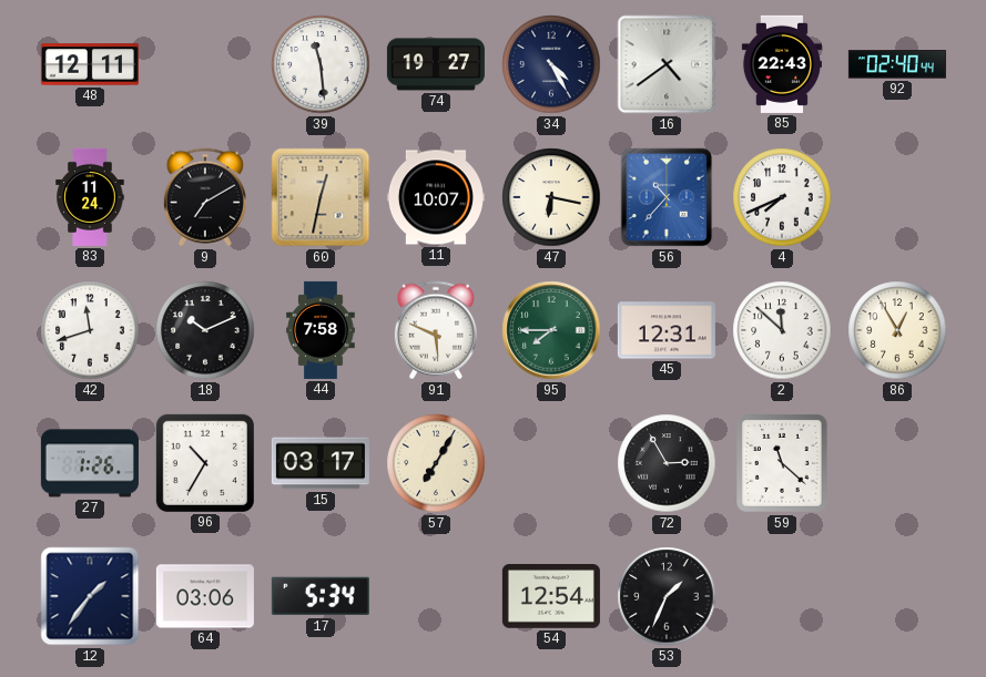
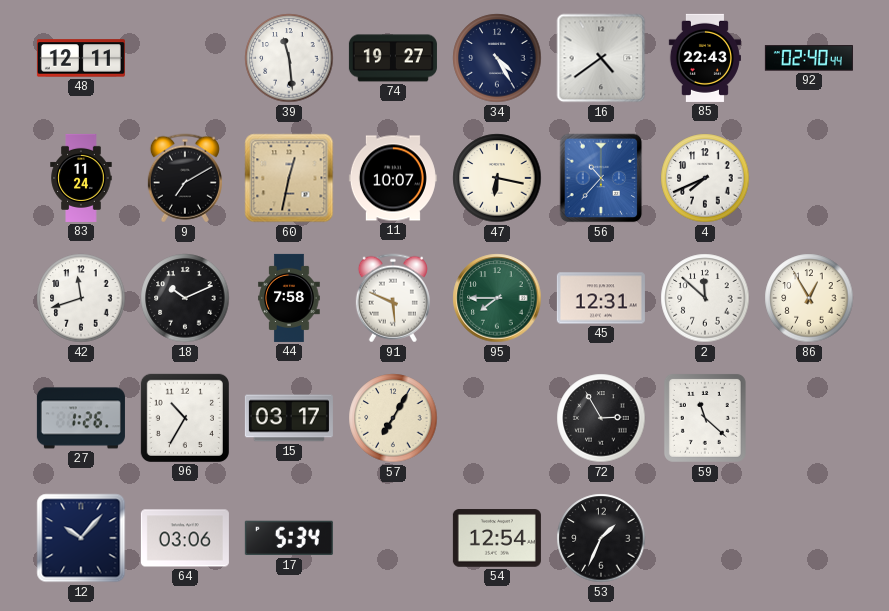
12: 1:36 -> 10:07 (81, 538)
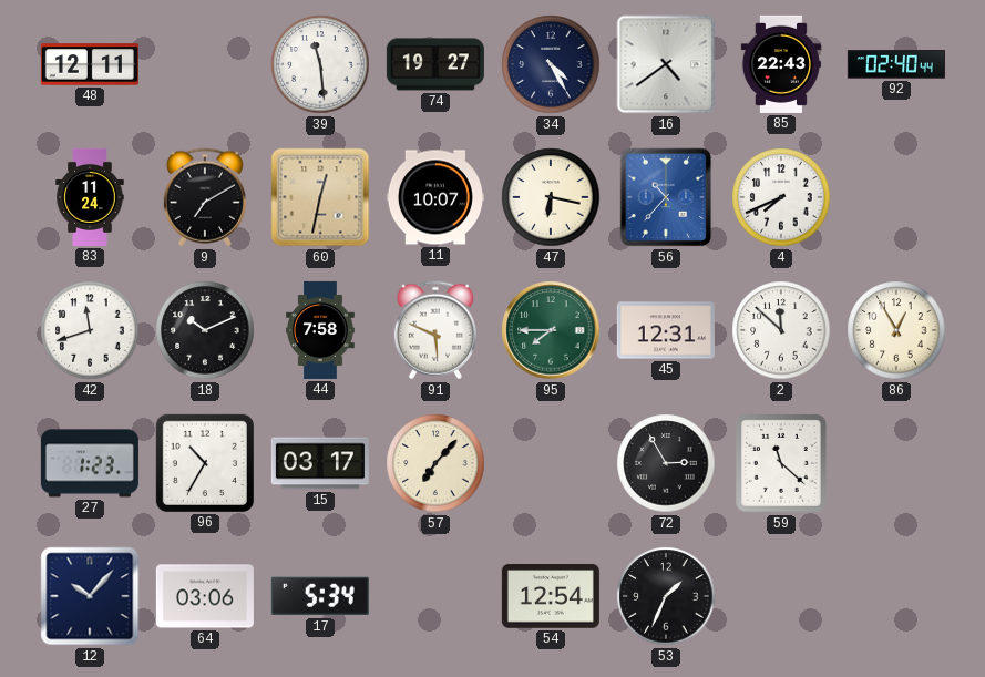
27: 1:26 -> 1:23 (90, 463)
57: 7:05 -> 7:07 (435, 463)
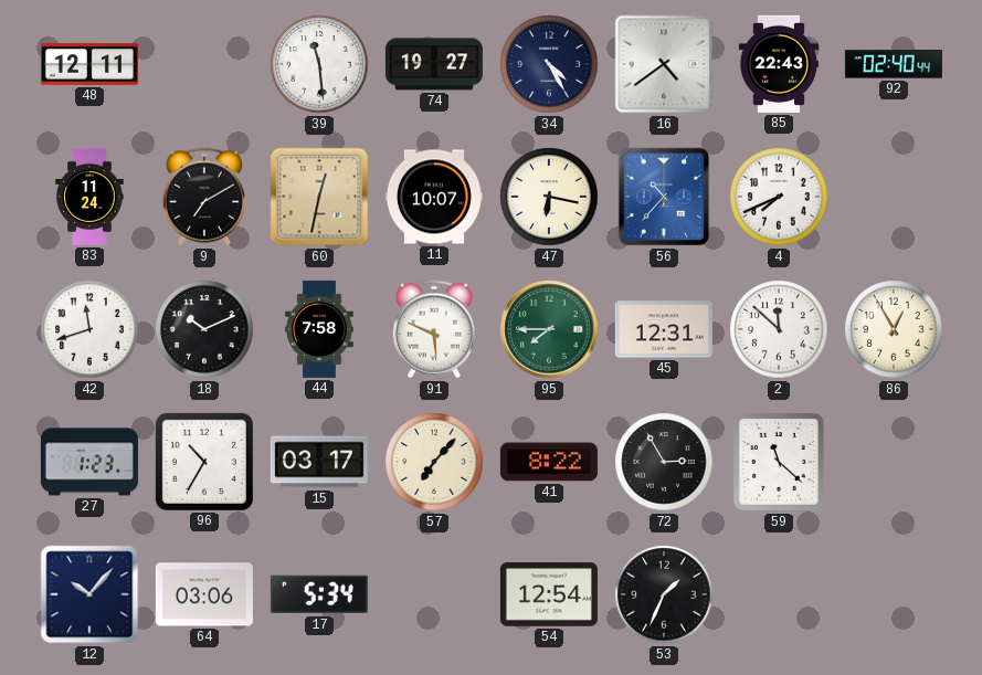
41: none -> 8:22 (549, 462)
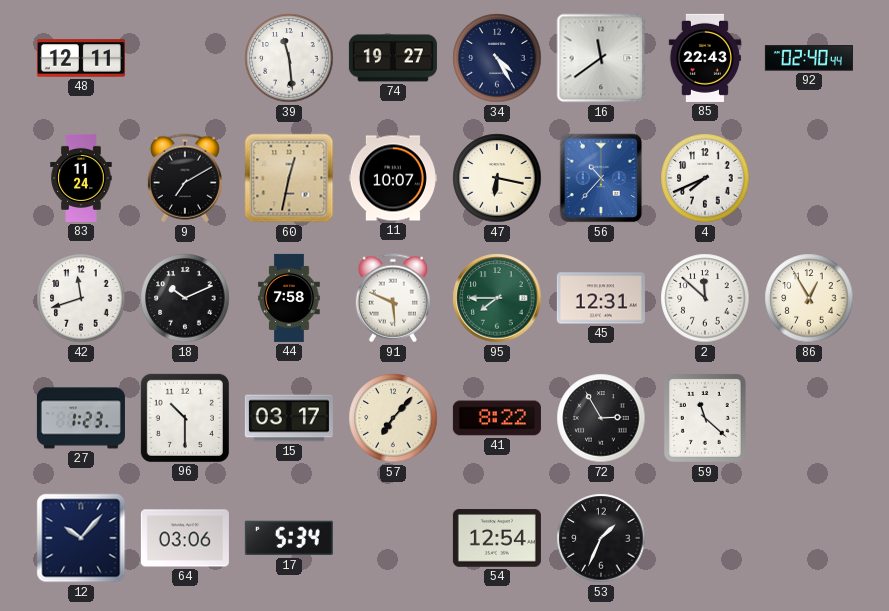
16: 4:39 -> 11:39 (601, 58)
96: 10:35 -> 10:30 (185, 418)
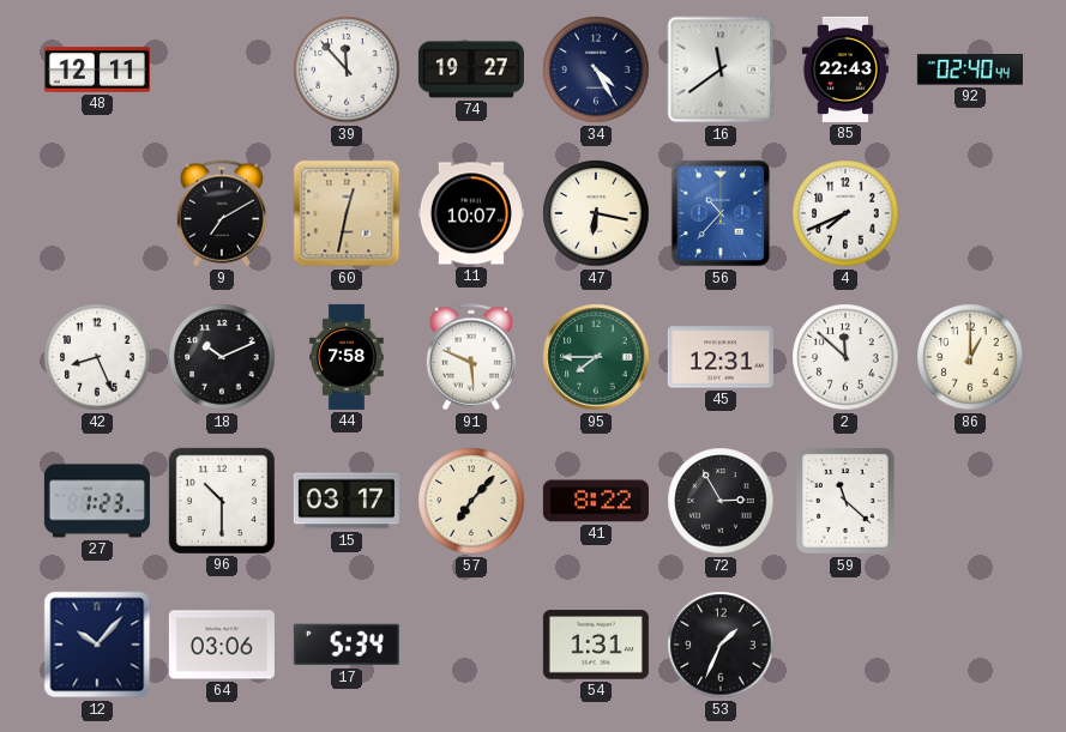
39: 11:29 -> 11:53 (347, 69)
83: 11:24 -> none (81, 178)
42: 11:42 -> 8:26 (97, 357)
86: 12:55 -> 1:00 (970, 357)
54: 12:54 -> 1:31 (596, 645)
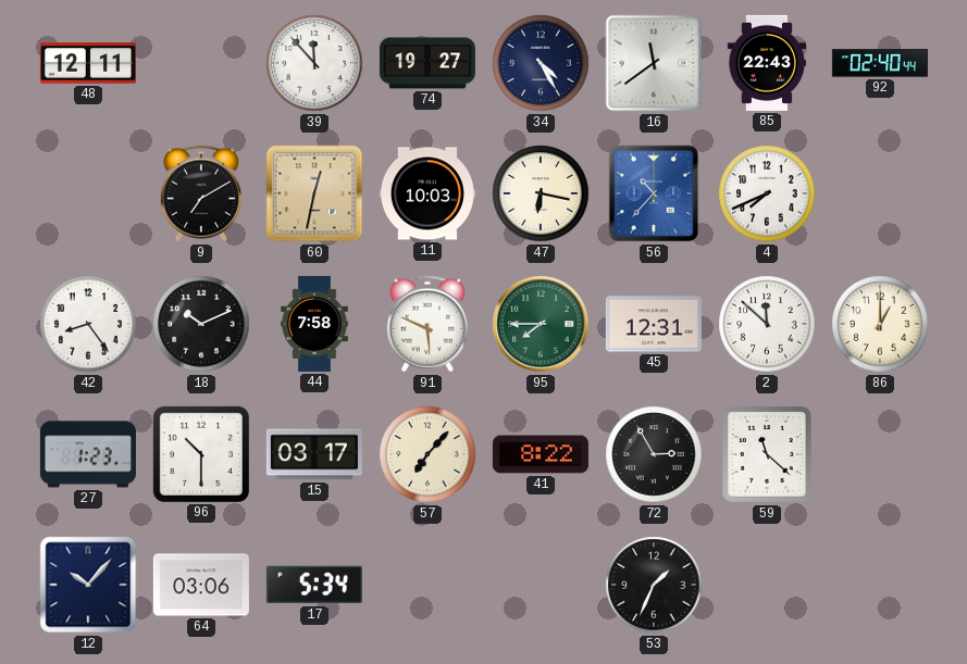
11: 10:07 -> 10:03 (427, 193)
42: 8:26 -> 8:24 (88, 324)
54: 1:31 -> none (596, 645)
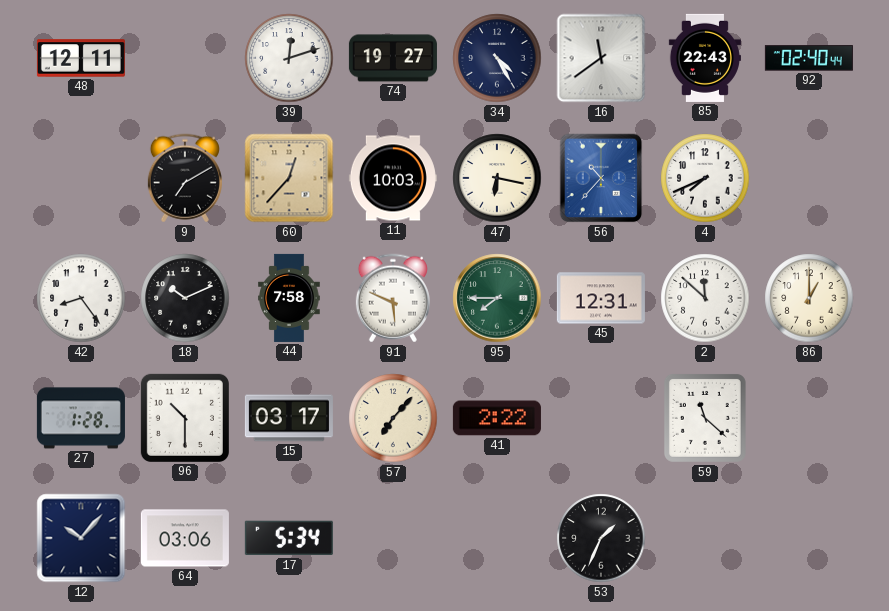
39: 11:53 -> 12:12 (289, 58)
60: 12:32 -> 12:37 (289, 178)
27: 1:23 -> 1:28 (81, 418)
41: 8:22 -> 2:22 (497, 418)
72: 2:55 -> none (654, 454)
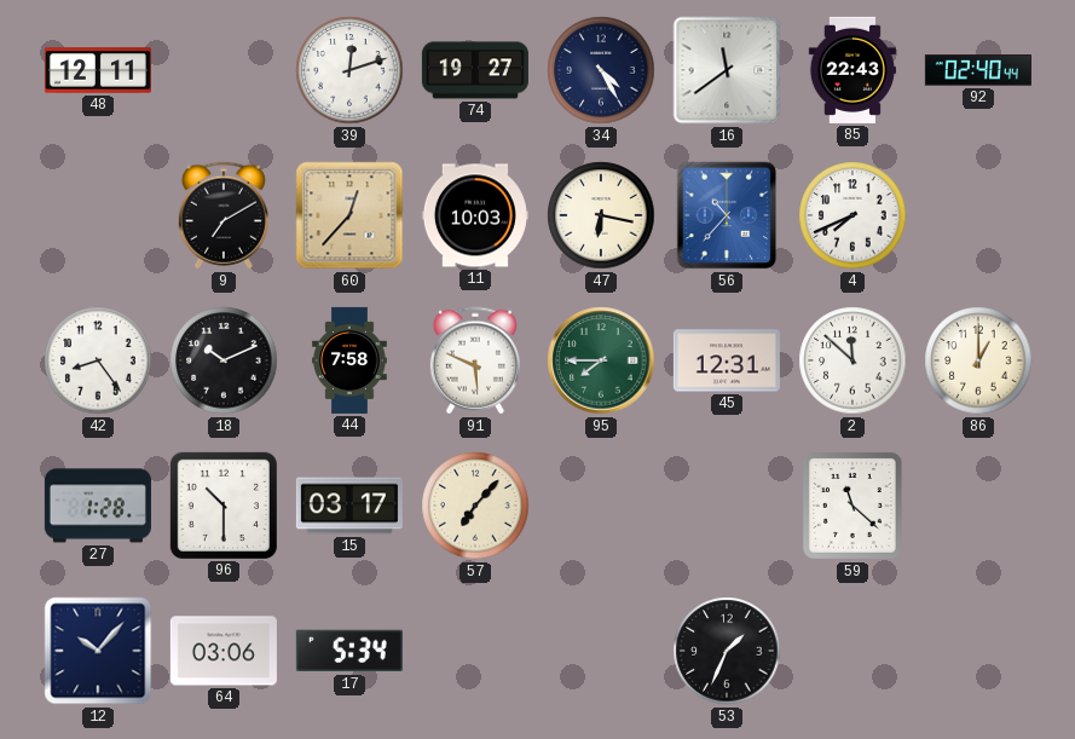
41: 2:22 -> none (497, 418)
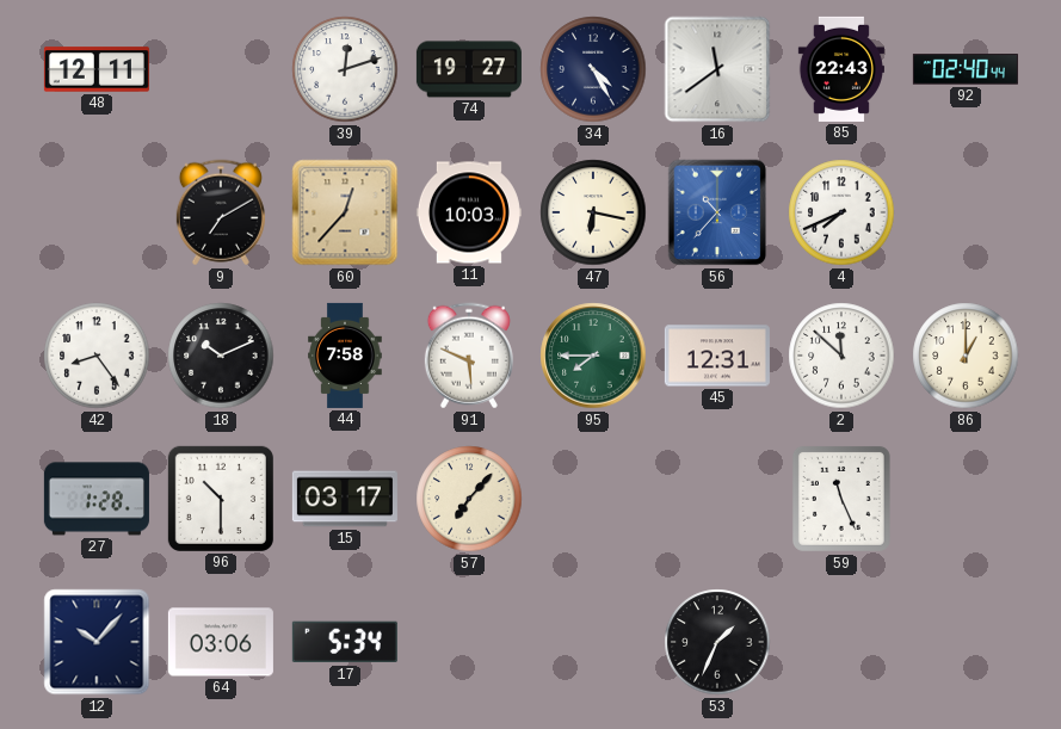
59: 11:22 -> 11:26 (841, 499)
